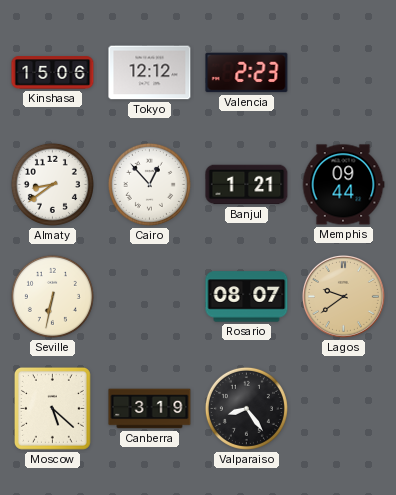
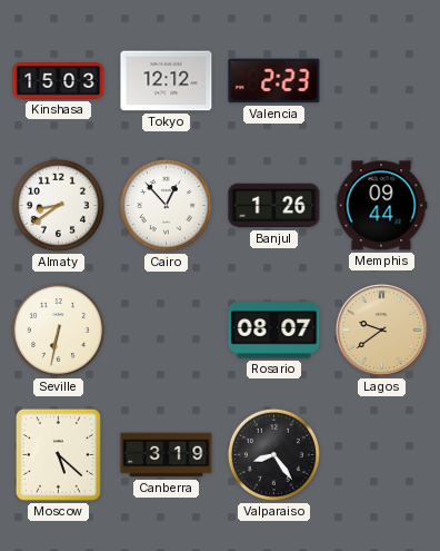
Kinshasa: 15:06 -> 15:03 (59, 81)
Banjul: 1:21 -> 1:26 (274, 206)
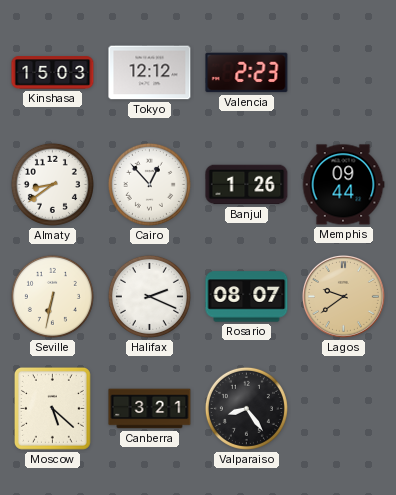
Halifax: none -> 2:19 (149, 296)
Canberra: 3:19 -> 3:21 (150, 409)
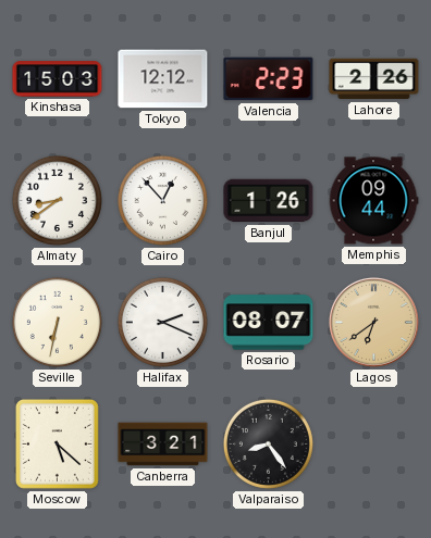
Lahore: none -> 2:26 (374, 79)
Lagos: 9:39 -> 6:39 (373, 322)
